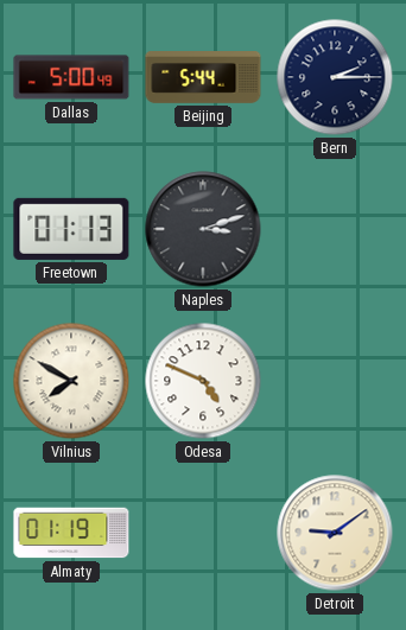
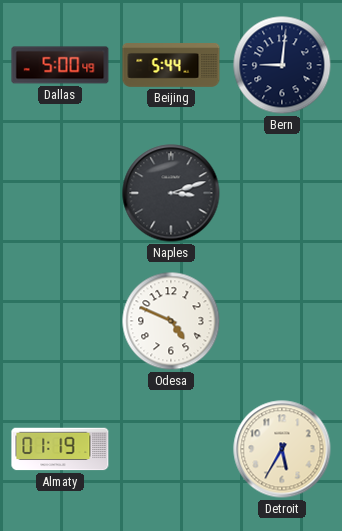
Bern: 2:15 -> 9:01 (282, 65)
Freetown: 01:13 -> none (71, 229)
Vilnius: 7:50 -> none (71, 381)
Detroit: 9:09 -> 5:35 (282, 449)
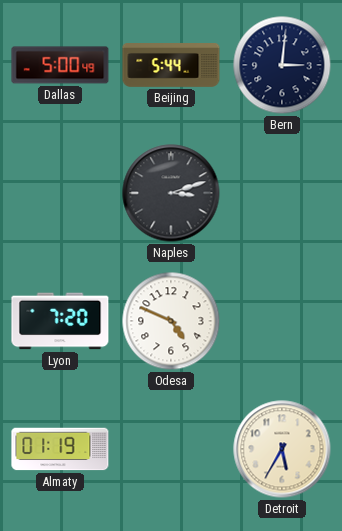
Bern: 9:01 -> 3:01 (282, 65)
Lyon: none -> 7:20 (60, 321)
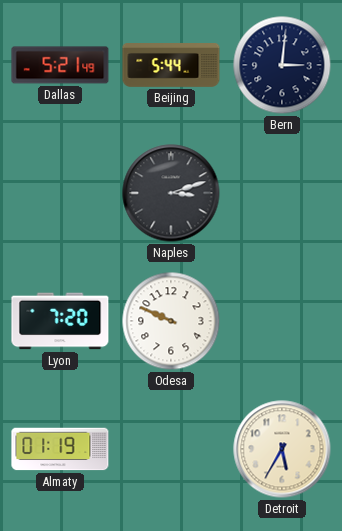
Dallas: 5:00 -> 5:21 (60, 65)
Odesa: 4:49 -> 9:49 (171, 321)
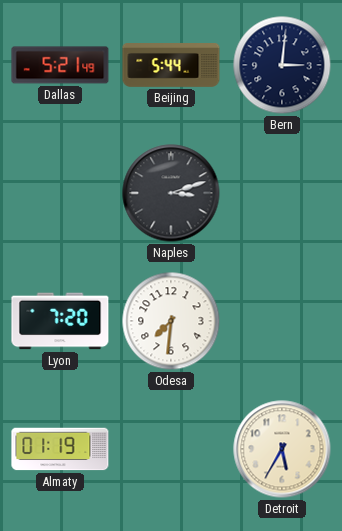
Odesa: 9:49 -> 7:31 (171, 321)
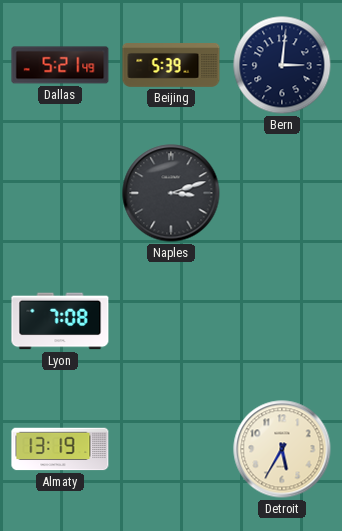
Beijing: 5:44 -> 5:39 (171, 66)
Lyon: 7:20 -> 7:08 (60, 321)
Odesa: 7:31 -> none (171, 321)
Almaty: 01:19 -> 13:19 (60, 449)
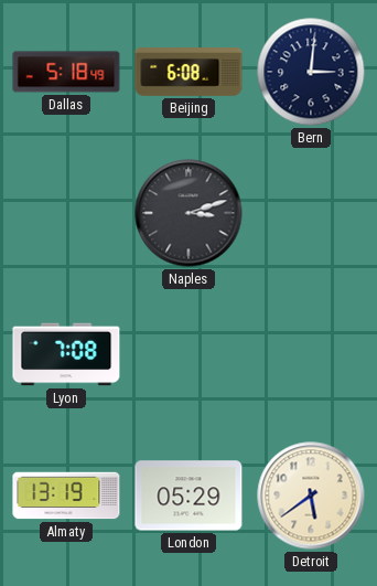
Dallas: 5:21 -> 5:18 (66, 72)
Beijing: 5:39 -> 6:08 (188, 73)
London: none -> 05:29 (188, 496)
Detroit: 5:35 -> 5:39 (311, 496)
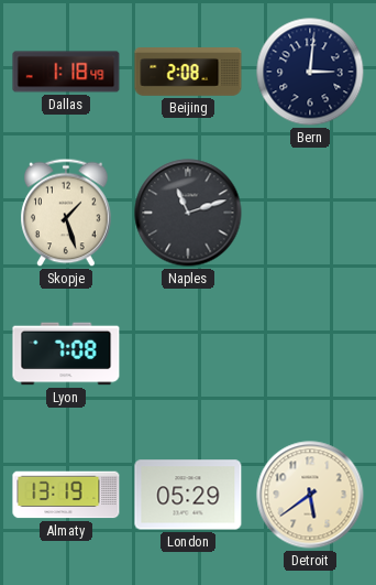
Dallas: 5:18 -> 1:18 (66, 72)
Beijing: 6:08 -> 2:08 (188, 73)
Skopje: none -> 1:27 (66, 213)
Naples: 3:12 -> 11:12 (188, 213)
